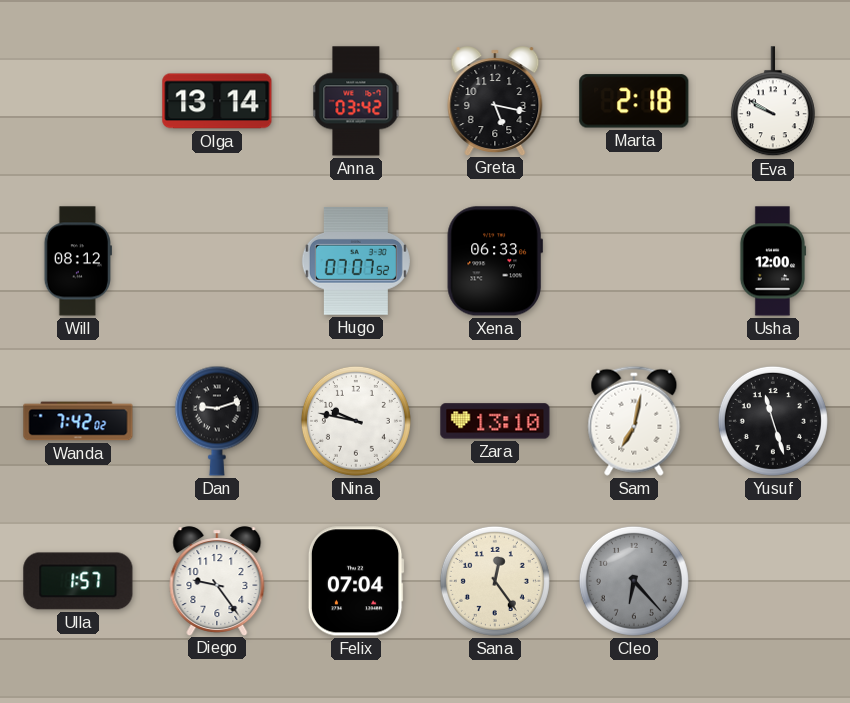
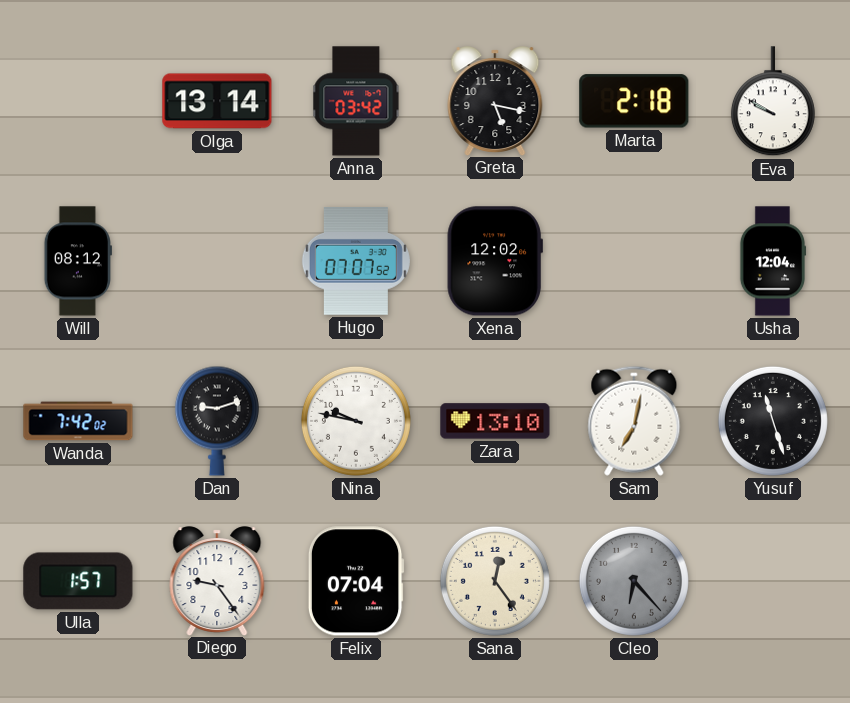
Xena: 06:33 -> 12:02 (495, 261)
Usha: 12:00 -> 12:04 (773, 261)
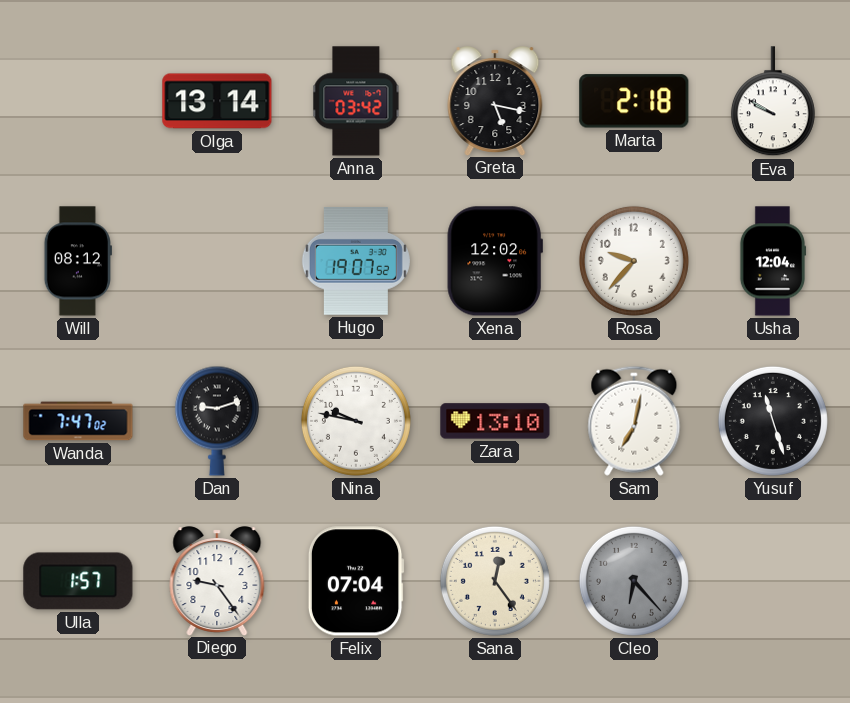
Hugo: 07:07 -> 19:07 (356, 262)
Rosa: none -> 9:37 (634, 261)
Wanda: 7:42 -> 7:47 (78, 421)
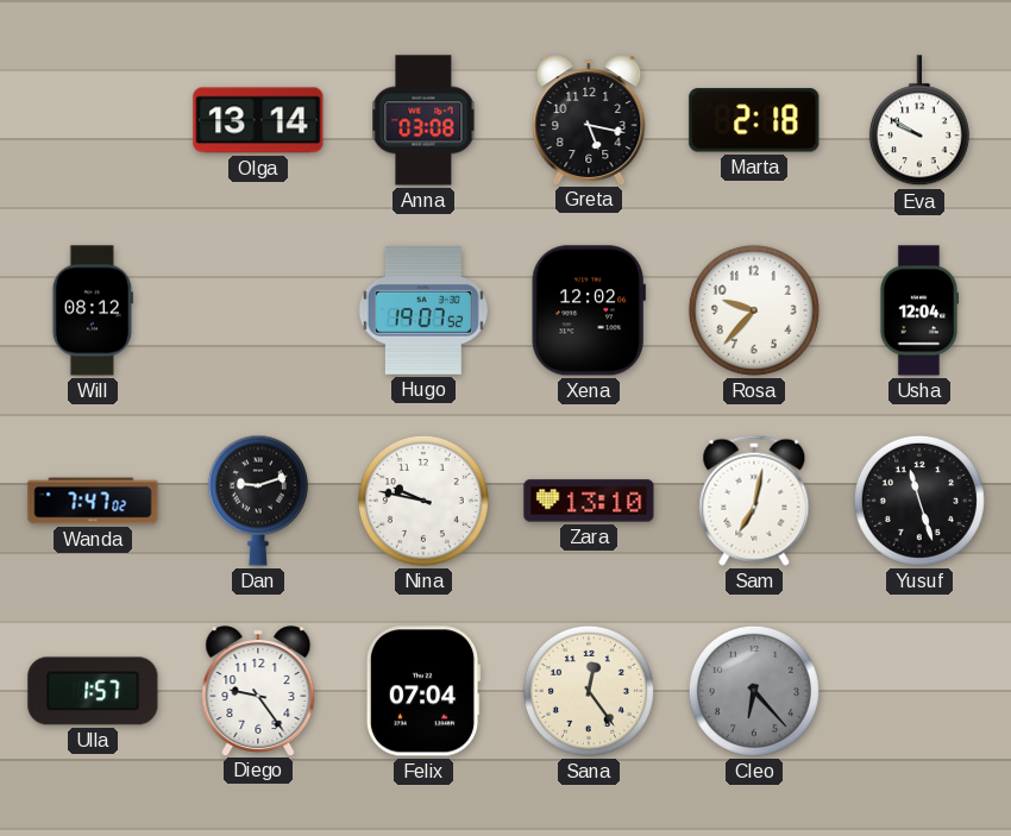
Anna: 03:42 -> 03:08 (423, 120)
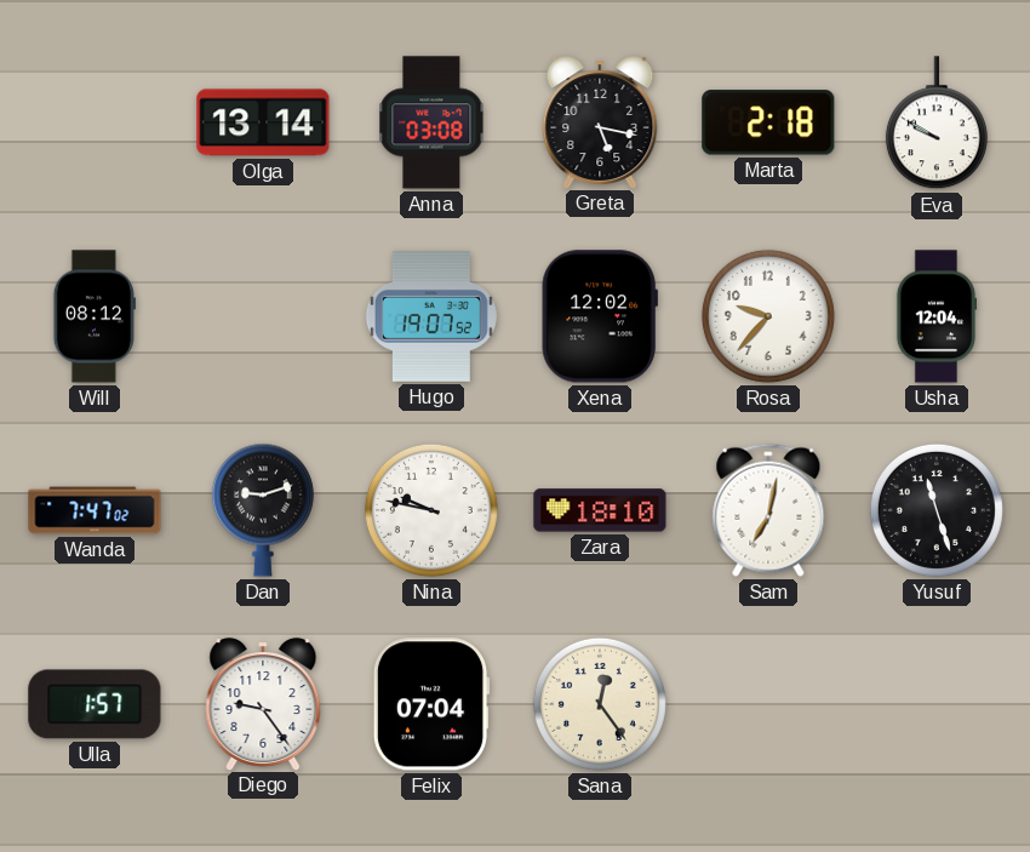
Zara: 13:10 -> 18:10 (600, 510)
Cleo: 6:23 -> none (754, 691)
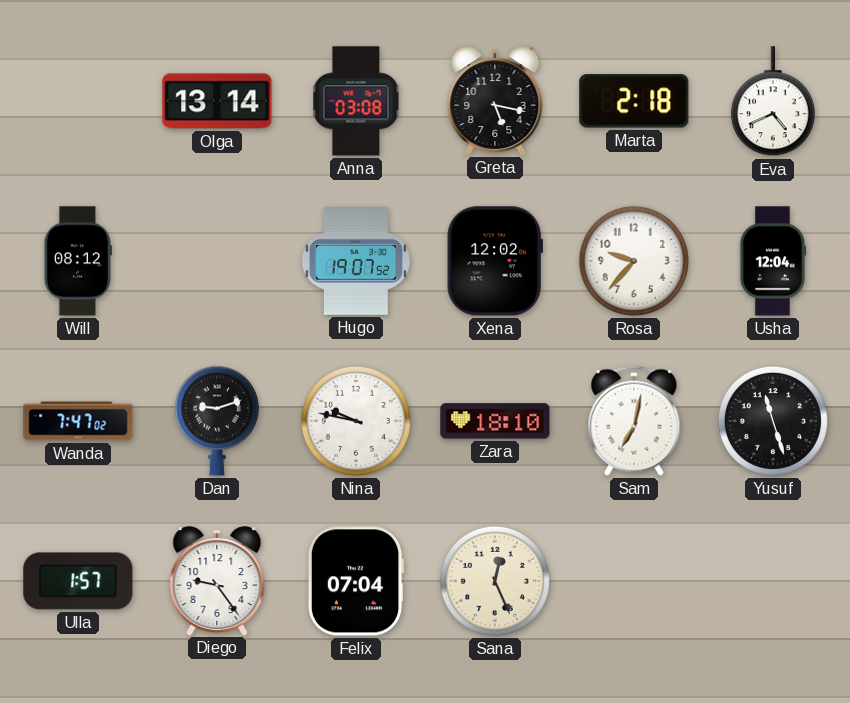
Eva: 9:50 -> 4:41 (773, 102)
Sana: 12:24 -> 12:26 (495, 581)
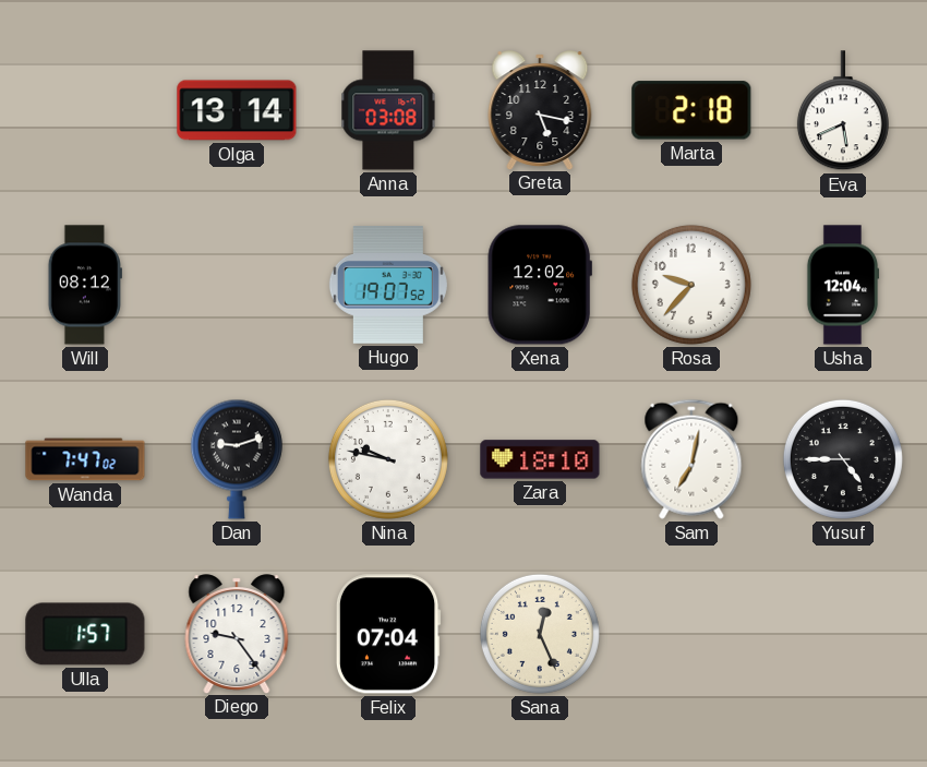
Eva: 4:41 -> 5:41 (843, 111)
Yusuf: 11:27 -> 4:45 (843, 459)
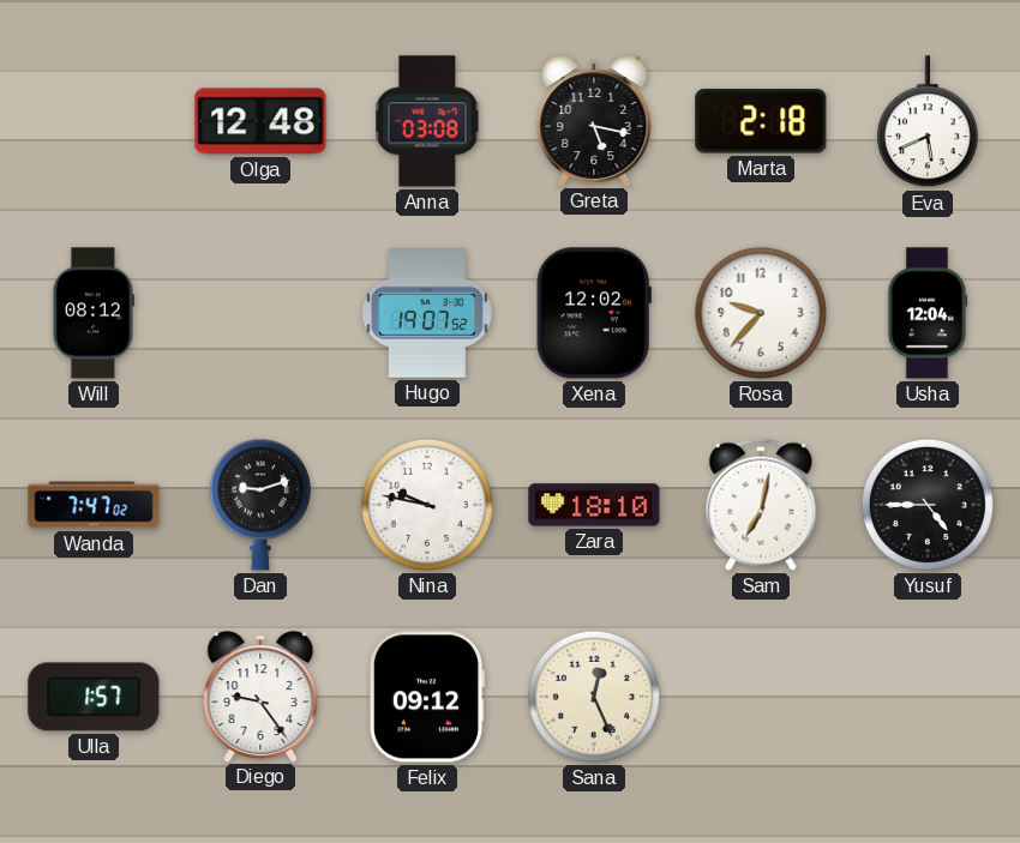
Olga: 13:14 -> 12:48 (260, 121)
Felix: 07:04 -> 09:12 (427, 697)
